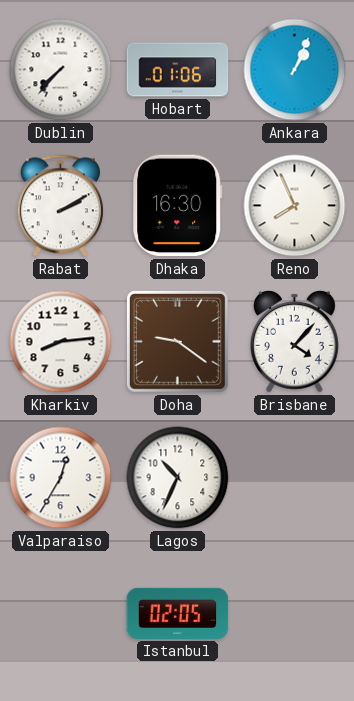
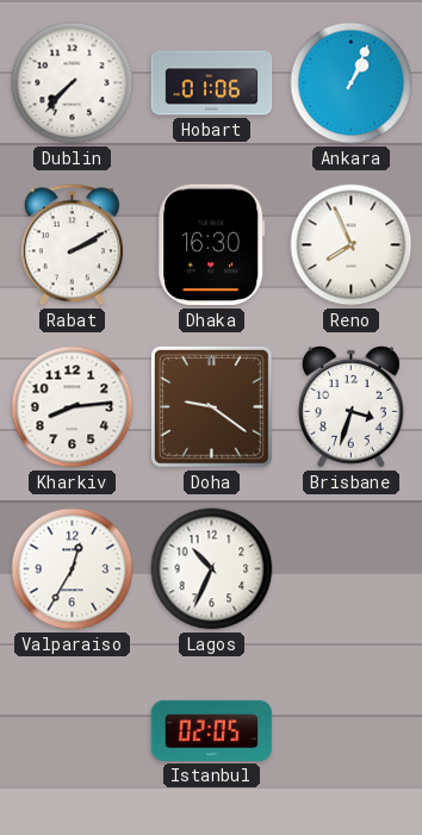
Brisbane: 4:07 -> 3:33 (350, 406)
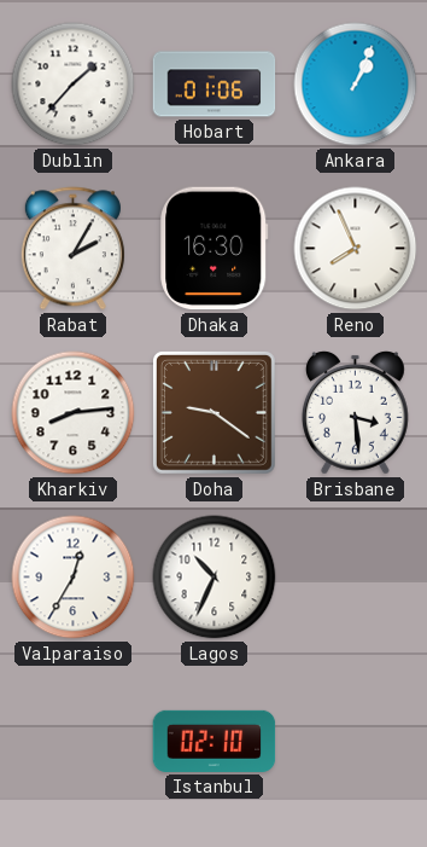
Dublin: 7:37 -> 1:37 (74, 85)
Rabat: 2:10 -> 2:05 (72, 249)
Brisbane: 3:33 -> 3:29 (355, 412)
Istanbul: 02:05 -> 02:10 (215, 741)
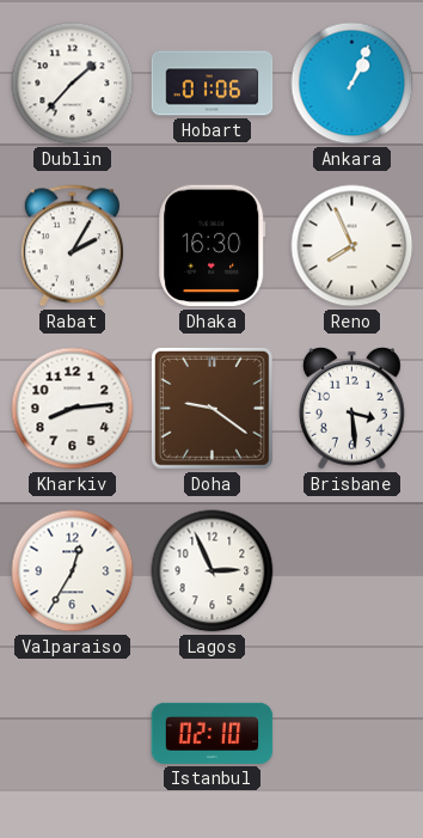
Lagos: 10:34 -> 2:56 (213, 571)
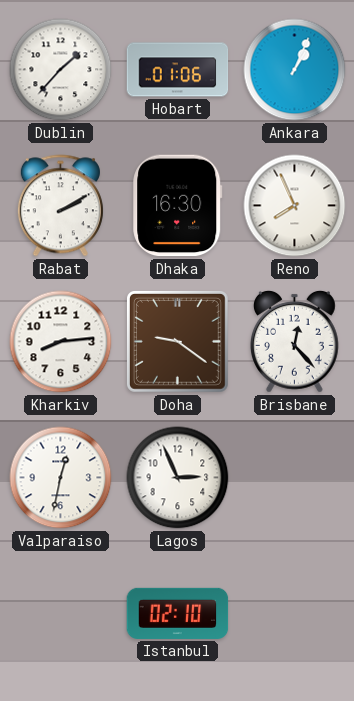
Rabat: 2:05 -> 2:10 (60, 206)
Brisbane: 3:29 -> 12:23 (294, 341)
Valparaiso: 12:35 -> 12:32 (61, 478)
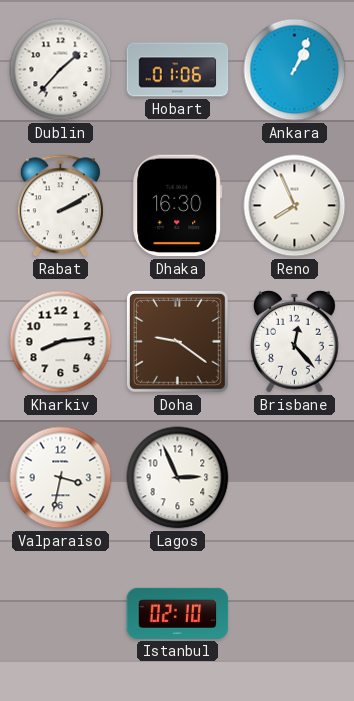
Valparaiso: 12:32 -> 3:32 (61, 478)
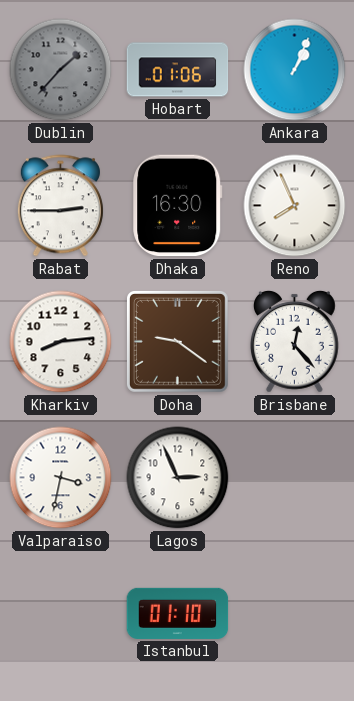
Dublin dial: white -> grey (61, 70)
Rabat: 2:10 -> 2:45 (60, 206)
Istanbul: 02:10 -> 01:10 (178, 613)
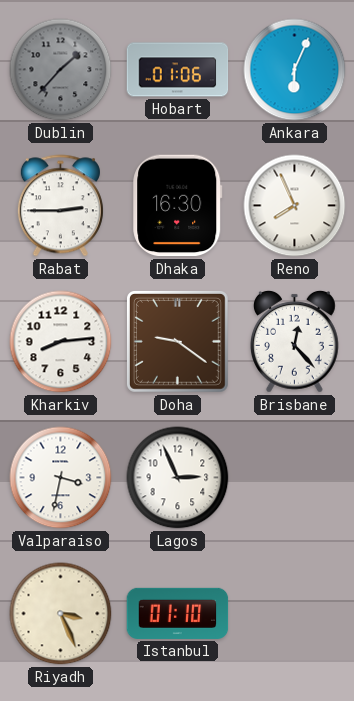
Ankara: 1:04 -> 6:04 (295, 70)
Riyadh: none -> 3:26 (61, 614)
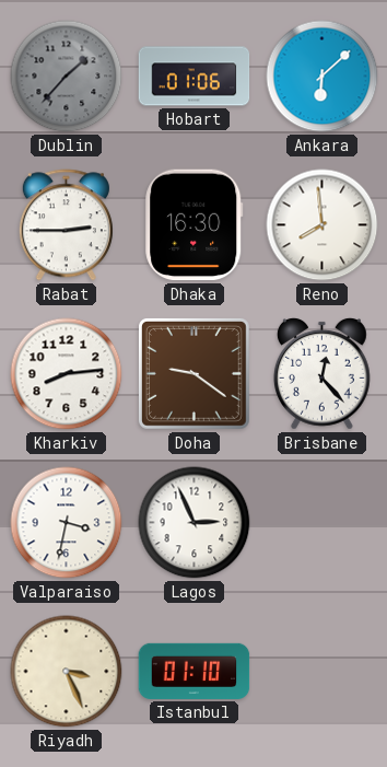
Ankara: 6:04 -> 6:08 (322, 77)
Reno: 7:56 -> 7:59 (322, 225)
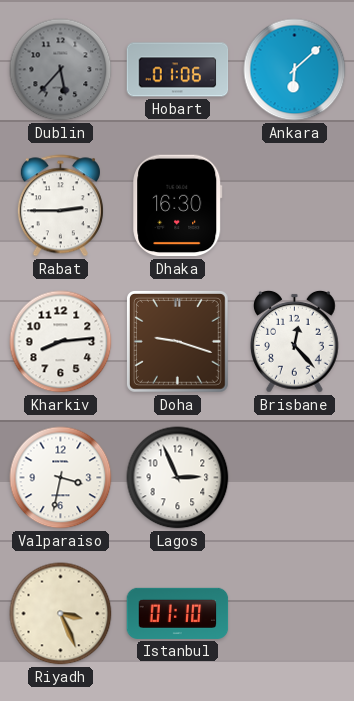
Dublin: 1:37 -> 5:37 (61, 70)
Reno: 7:59 -> none (322, 225)
Doha: 9:21 -> 9:18 (177, 341)
